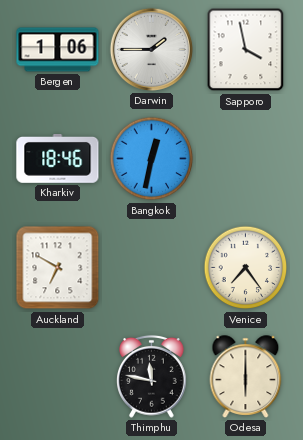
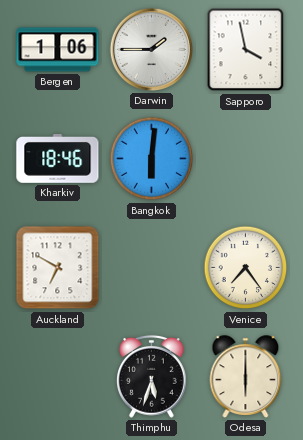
Bangkok: 12:32 -> 6:01 (152, 159)
Thimphu: 11:47 -> 5:33 (152, 377)
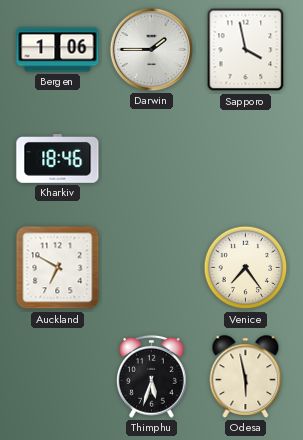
Bangkok: 6:01 -> none (152, 159)
Odesa: 6:00 -> 5:58 (246, 377)
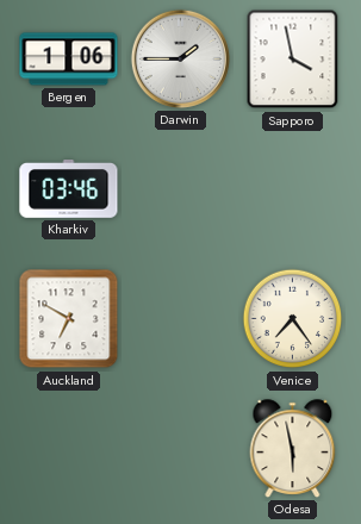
Kharkiv: 18:46 -> 03:46 (69, 189)
Thimphu: 5:33 -> none (152, 377)
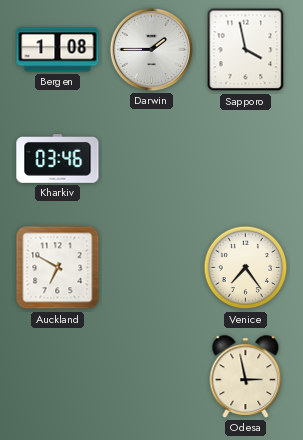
Bergen: 1:06 -> 1:08 (58, 50)
Odesa: 5:58 -> 2:58 (246, 377)
